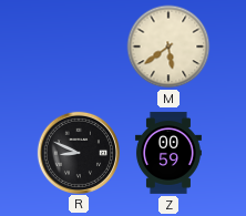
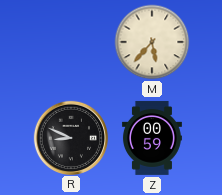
M: 5:39 -> 5:37 (152, 42)
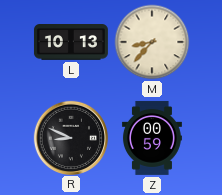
L: none -> 10:13 (71, 43)
M: 5:37 -> 8:37 (152, 42)
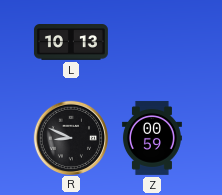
M: 8:37 -> none (152, 42)
